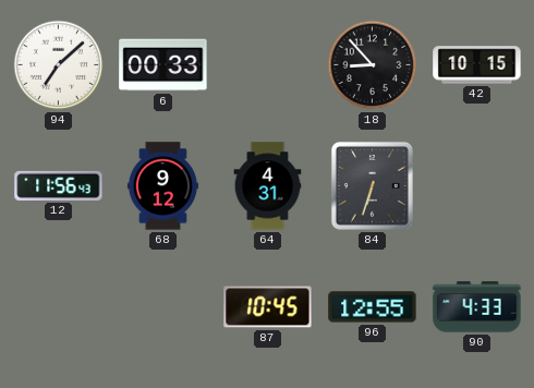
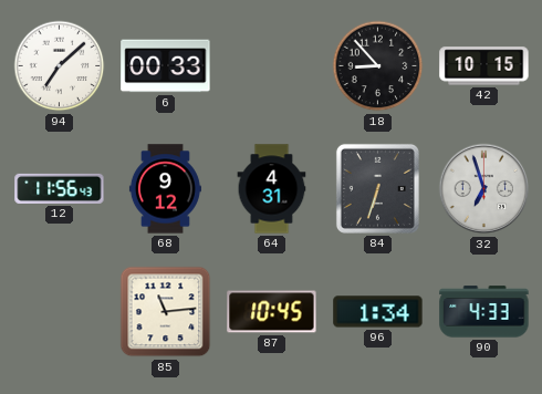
32: none -> 6:57 (484, 189)
85: none -> 11:14 (166, 312)
96: 12:55 -> 1:34 (378, 312)
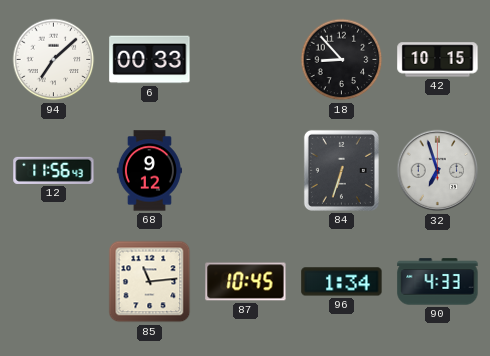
64: 4:31 -> none (272, 189)
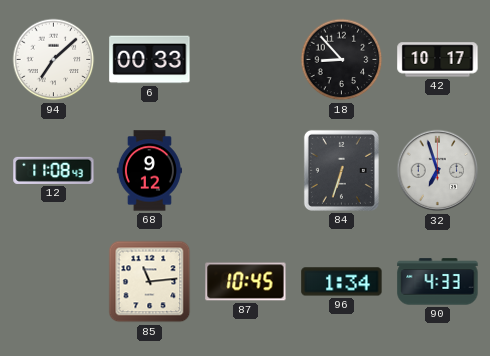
42: 10:15 -> 10:17 (438, 60)
12: 11:56 -> 11:08 (54, 170)
